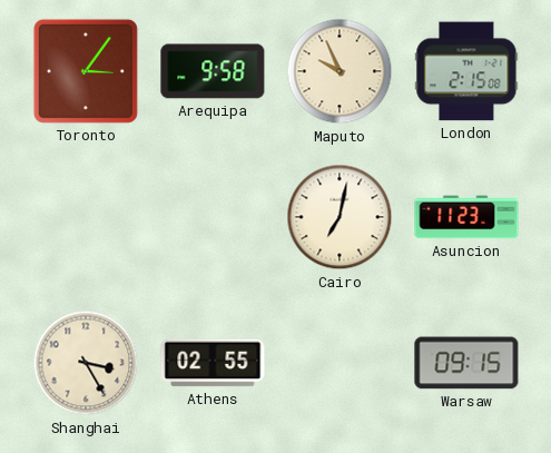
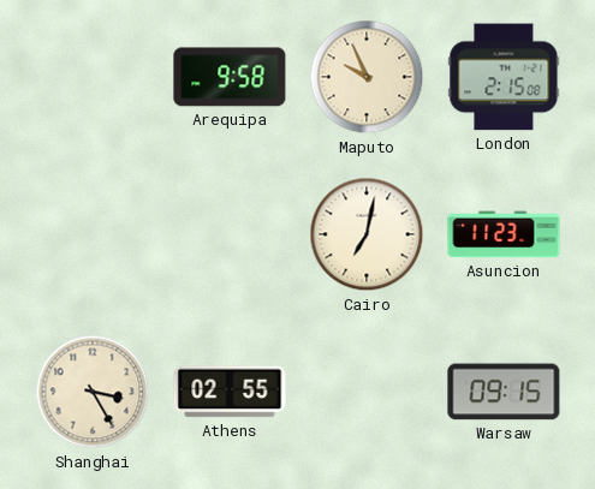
Toronto: 3:06 -> none (86, 71)
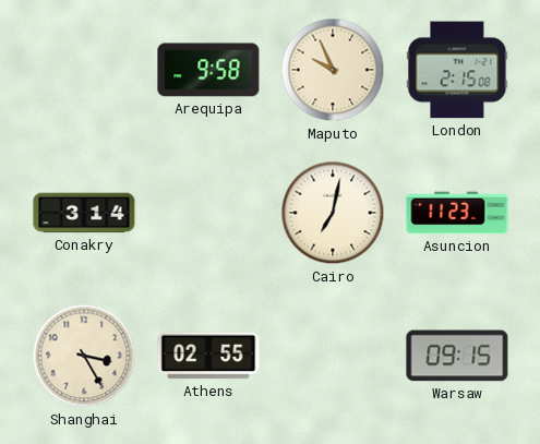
Conakry: none -> 3:14 (84, 213)
